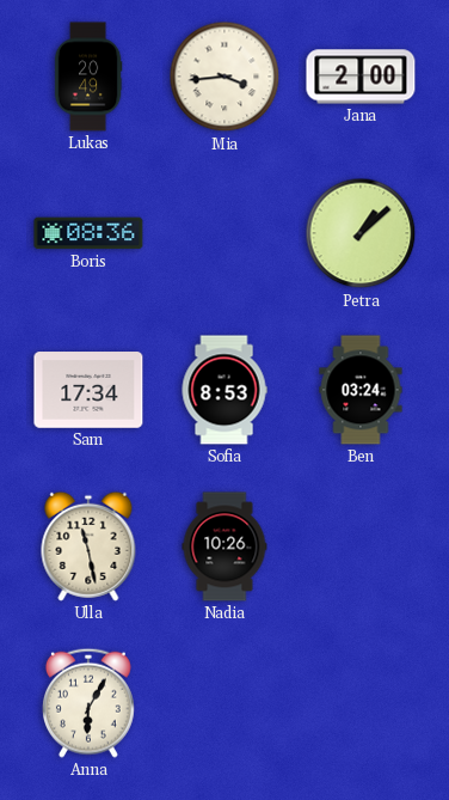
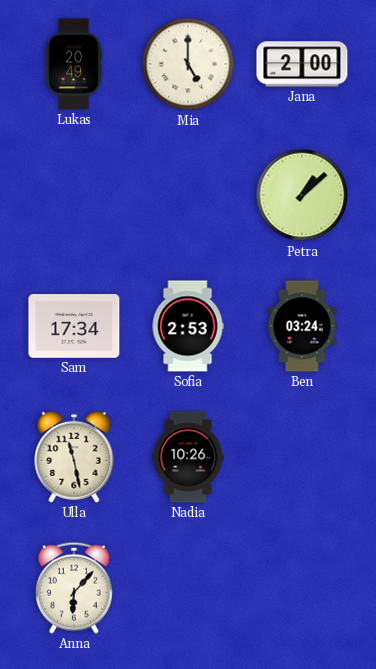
Mia: 3:44 -> 5:00 (188, 64)
Boris: 08:36 -> none (88, 233)
Sofia: 8:53 -> 2:53 (188, 326)
Anna: 6:05 -> 6:07 (74, 588)
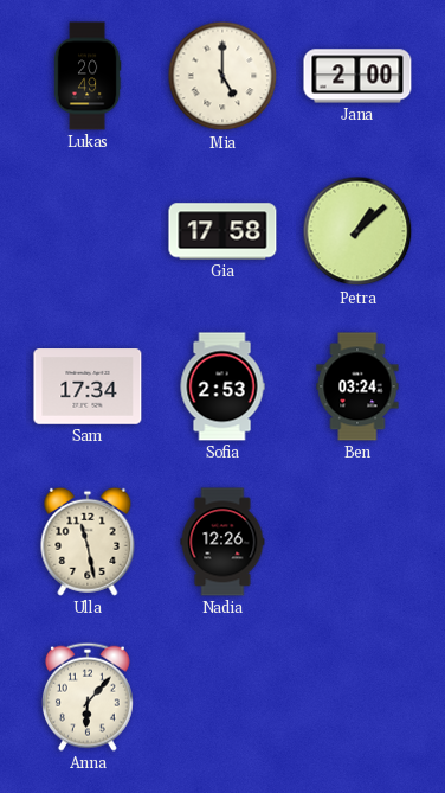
Gia: none -> 17:58 (222, 231)
Nadia: 10:26 -> 12:26 (222, 542)
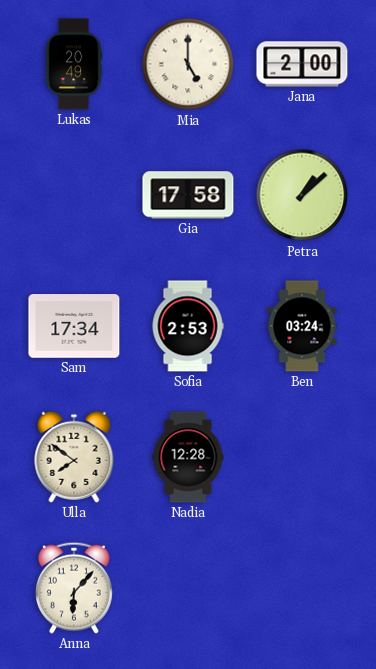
Ulla: 11:28 -> 7:51 (74, 457)
Nadia: 12:26 -> 12:28 (188, 457)
